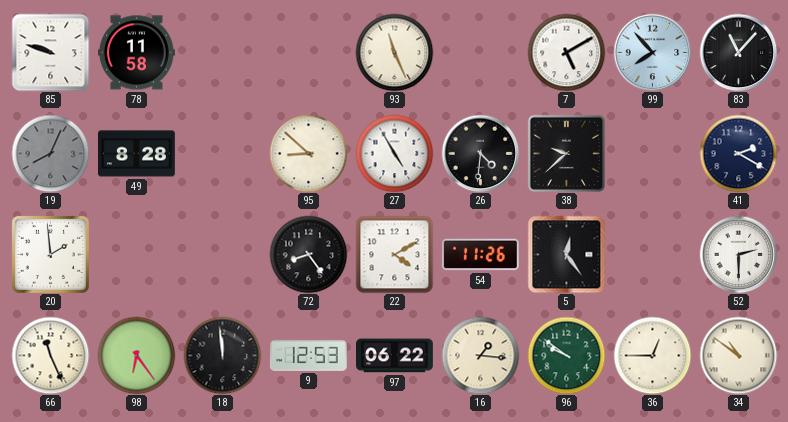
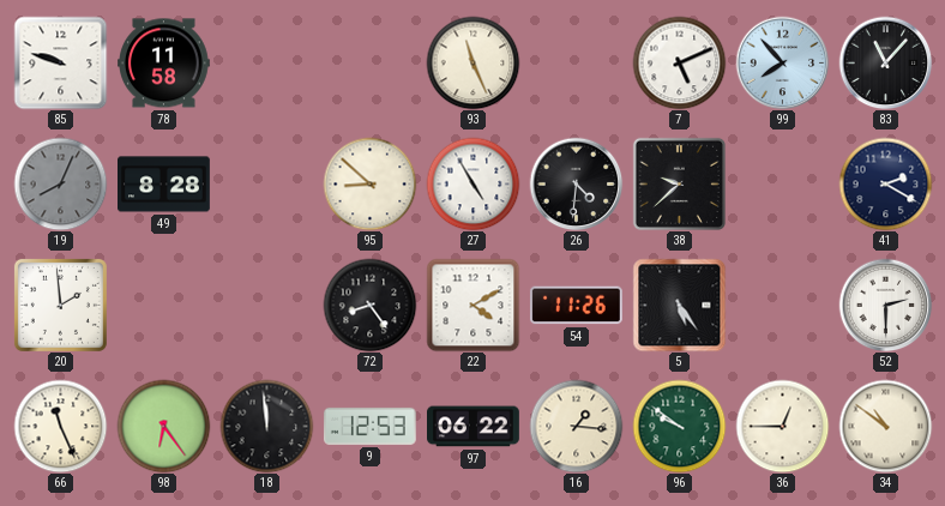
7: 5:10 -> 5:11 (679, 62)
5: 12:24 -> 5:24 (679, 305)
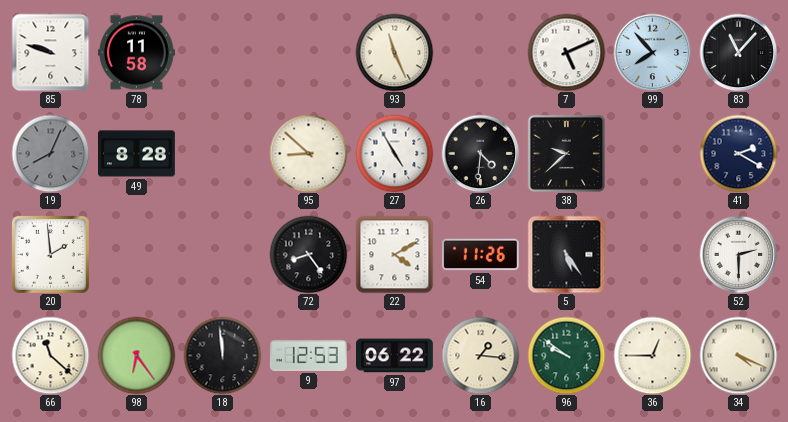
66: 11:26 -> 11:22 (50, 355)
34: 10:51 -> 4:19 (738, 355)
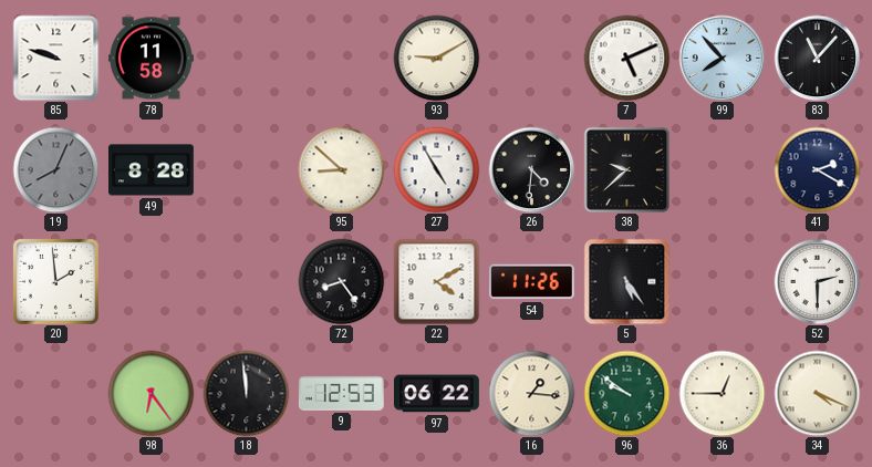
93: 11:26 -> 9:10 (436, 58)
66: 11:22 -> none (50, 355)
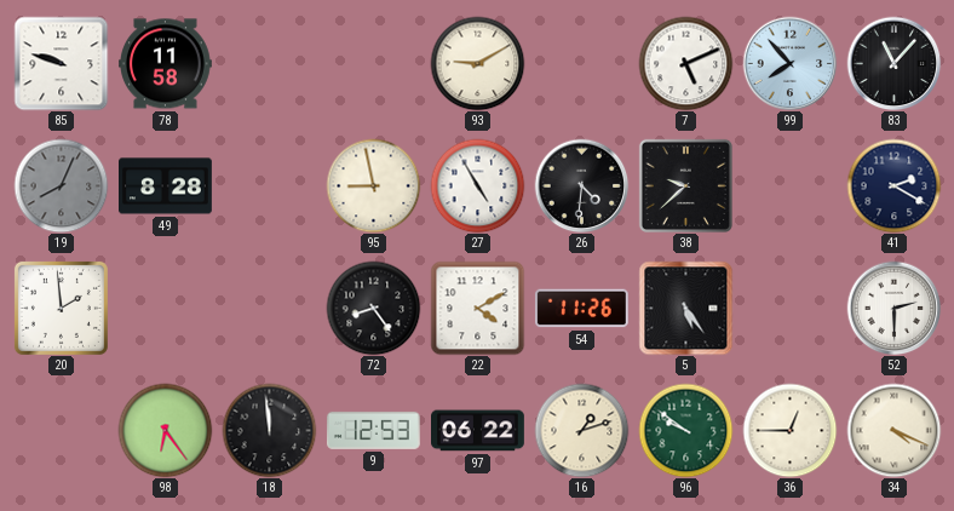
95: 8:52 -> 8:58 (373, 185)
16: 1:16 -> 1:12 (581, 430)
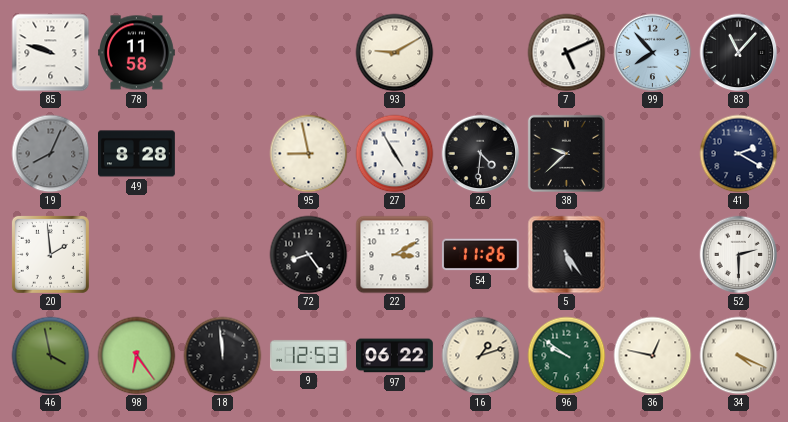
22: 4:10 -> 3:10 (394, 254)
46: none -> 3:58 (50, 355)
36: 12:45 -> 12:47 (652, 355)
